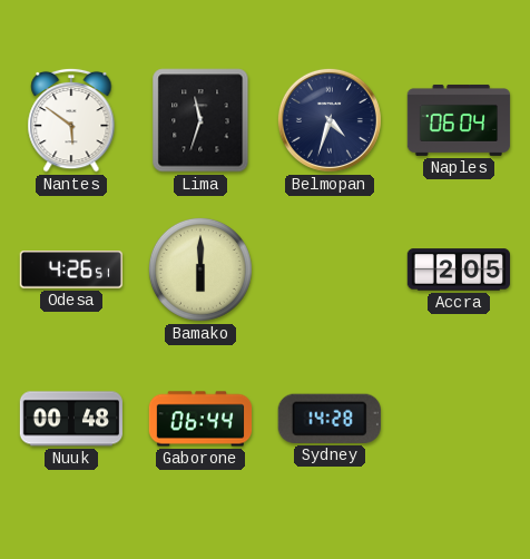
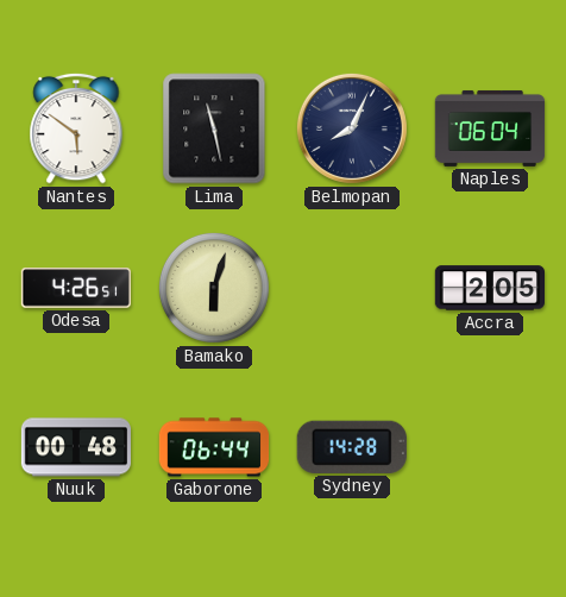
Lima: 11:33 -> 11:28 (214, 128)
Belmopan: 4:33 -> 8:04 (352, 128)
Bamako: 6:00 -> 6:03 (214, 288)
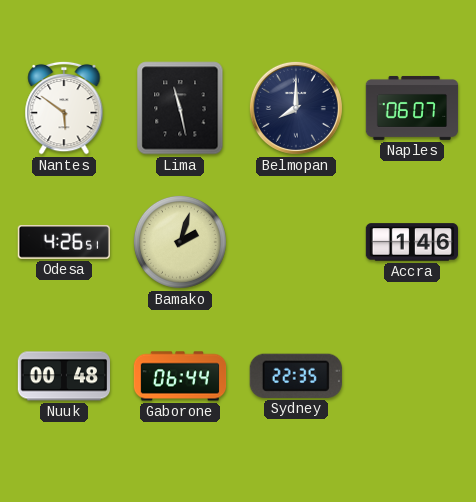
Belmopan: 8:04 -> 8:00 (296, 108)
Naples: 06:04 -> 06:07 (412, 108)
Bamako: 6:03 -> 2:03 (180, 242)
Accra: 2:05 -> 1:46 (411, 242)
Sydney: 14:28 -> 22:35 (296, 376)
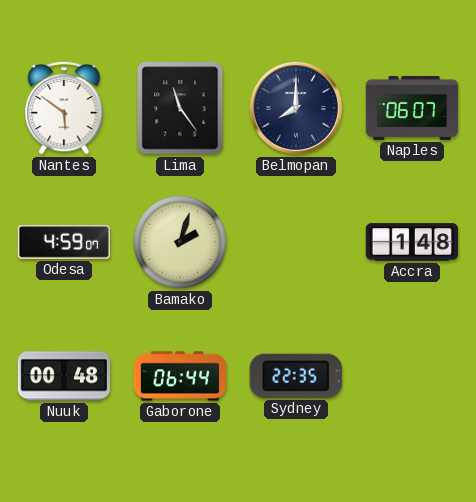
Lima: 11:28 -> 11:24 (180, 108)
Odesa: 4:26 -> 4:59 (63, 243)
Accra: 1:46 -> 1:48 (411, 242)
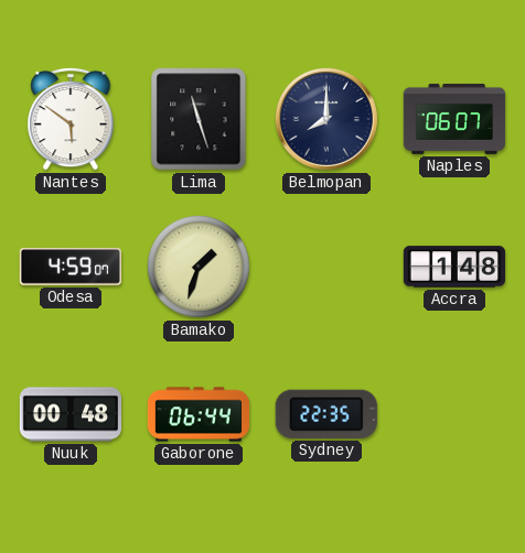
Lima: 11:24 -> 11:27 (199, 119)
Bamako: 2:03 -> 1:33 (199, 267)
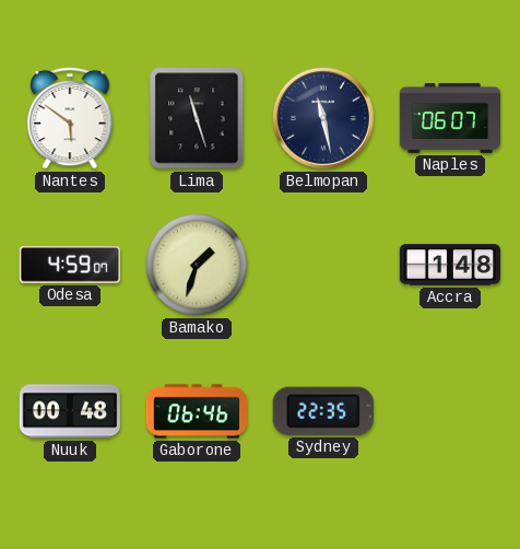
Belmopan: 8:00 -> 11:28 (323, 118)
Gaborone: 06:44 -> 06:46 (197, 411)
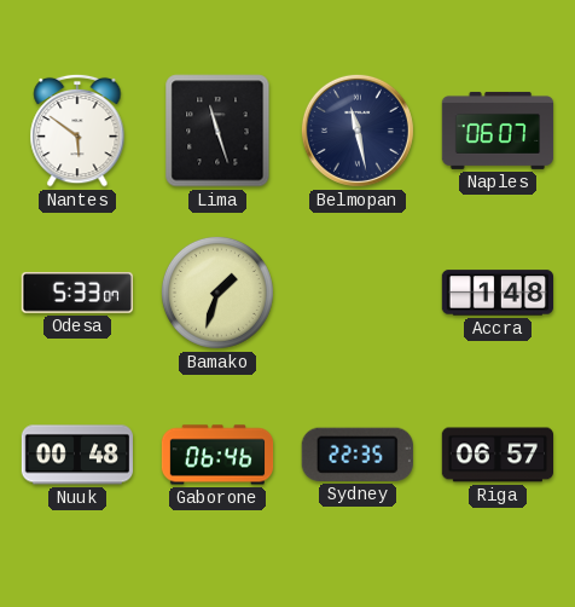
Odesa: 4:59 -> 5:33 (76, 294)
Riga: none -> 06:57 (496, 455)
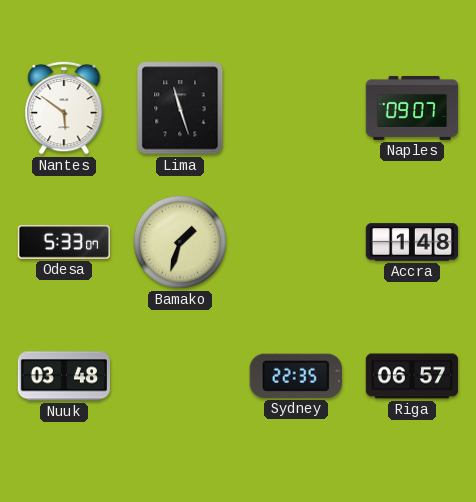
Belmopan: 11:28 -> none (358, 131)
Naples: 06:07 -> 09:07 (412, 108)
Nuuk: 00:48 -> 03:48 (63, 376)
Gaborone: 06:46 -> none (217, 455)
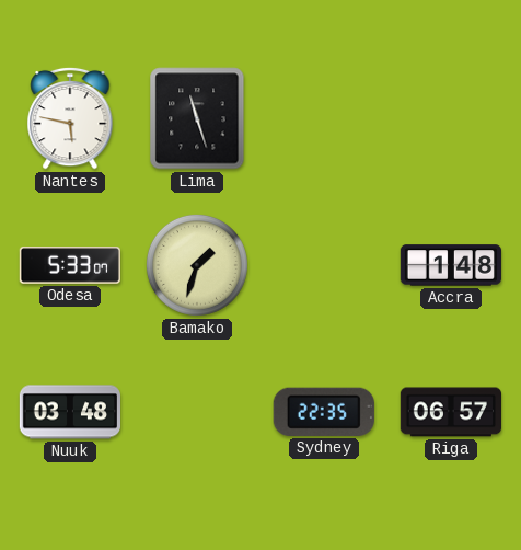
Nantes: 5:51 -> 5:47 (70, 118)
Naples: 09:07 -> none (412, 108)
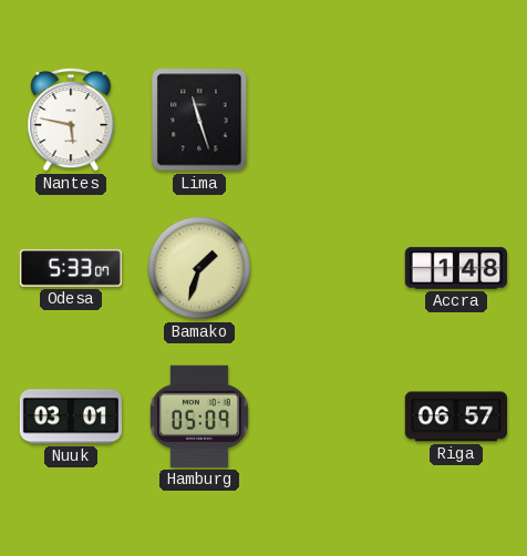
Nuuk: 03:48 -> 03:01 (70, 416)
Hamburg: none -> 05:09 (199, 416)
Sydney: 22:35 -> none (324, 412)
